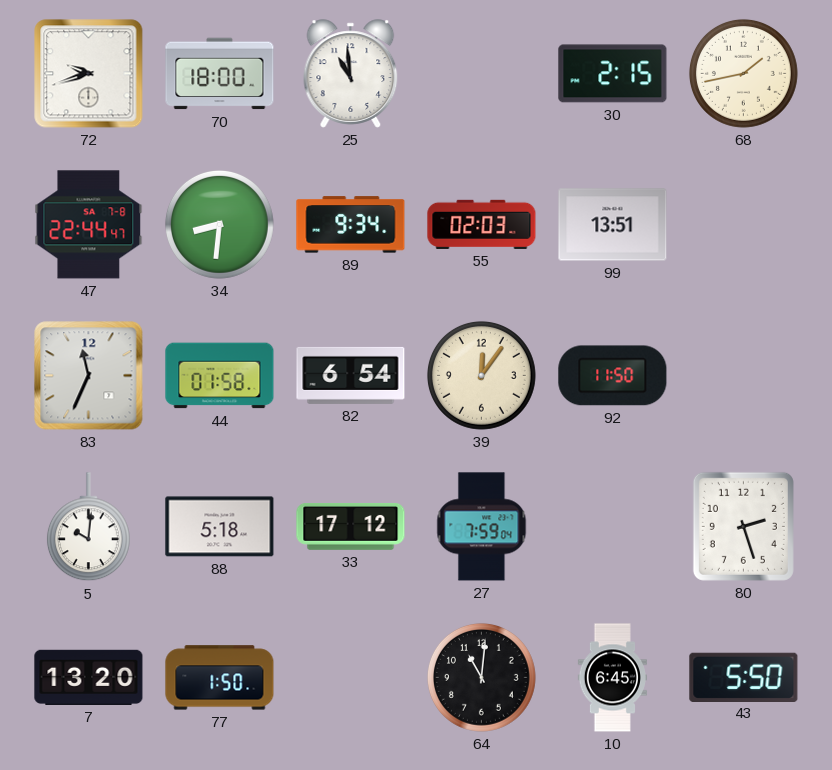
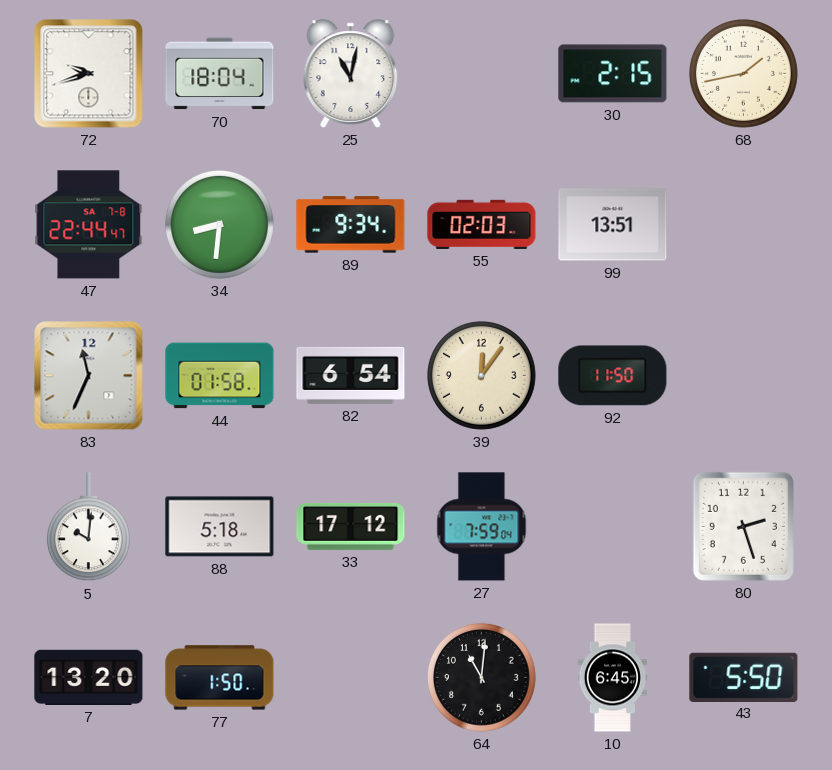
70: 18:00 -> 18:04 (220, 74)
25: 10:59 -> 11:02 (351, 74)
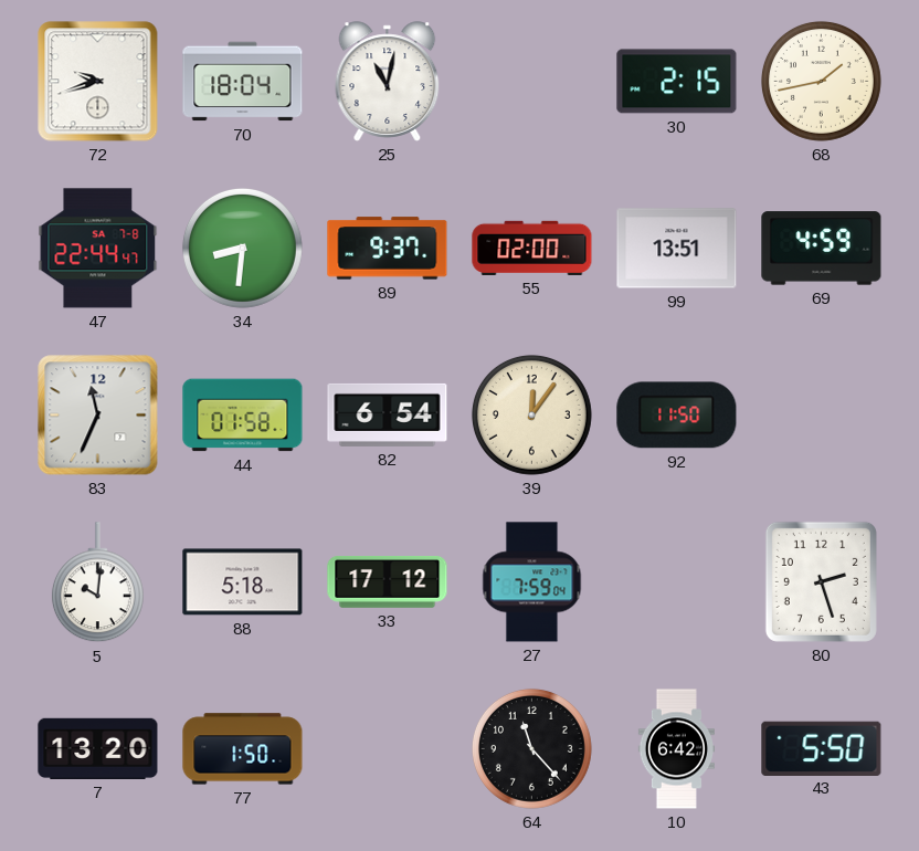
89: 9:34 -> 9:37 (388, 249)
55: 02:03 -> 02:00 (532, 248)
69: none -> 4:59 (822, 249)
64: 11:01 -> 11:23 (531, 748)
10: 6:45 -> 6:42 (676, 749)
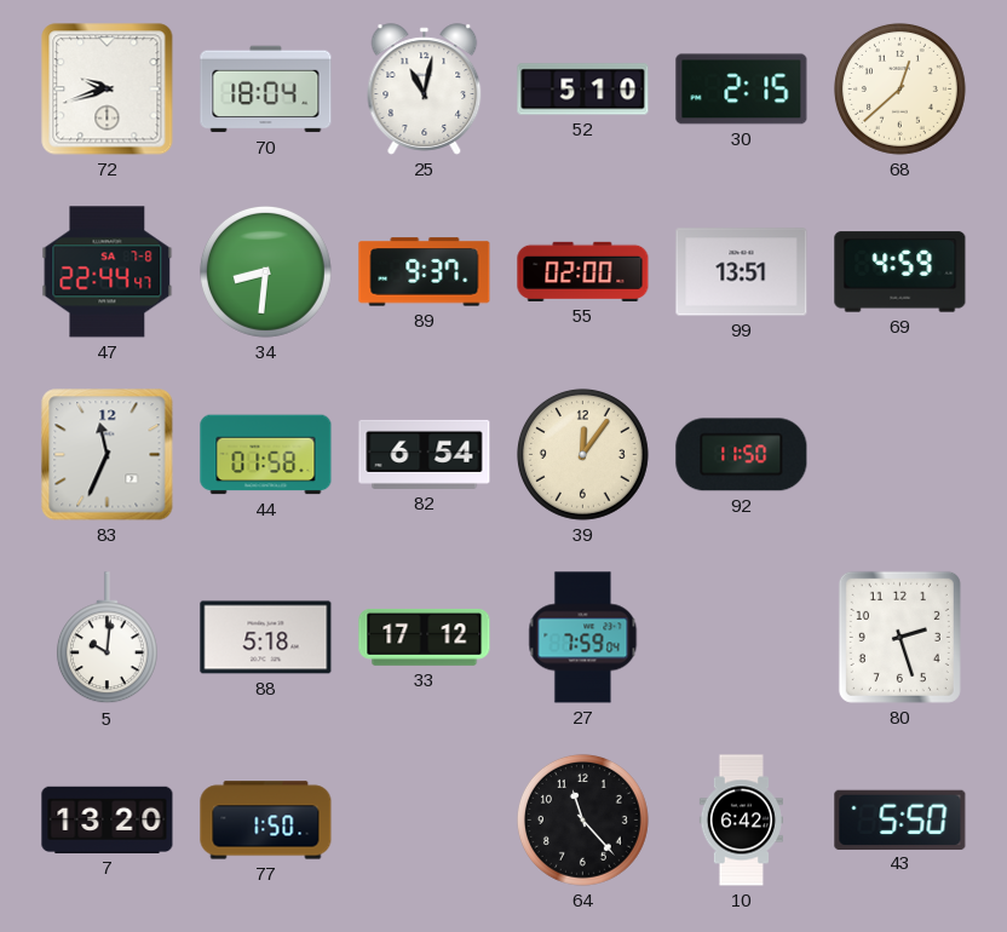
52: none -> 5:10 (583, 90)
68: 1:43 -> 12:38 (899, 88)
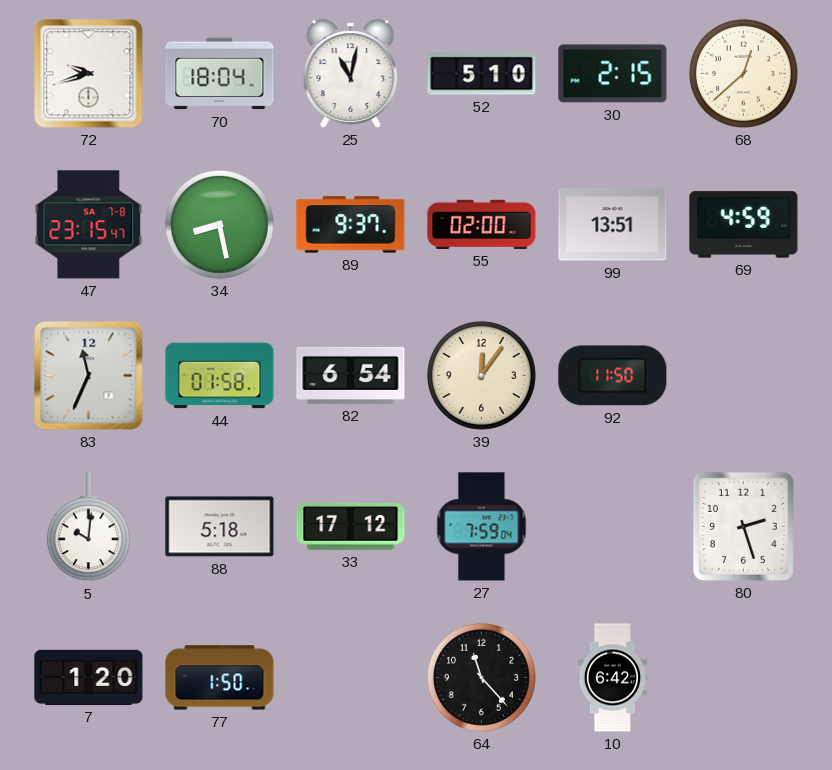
47: 22:44 -> 23:15 (89, 225)
34: 8:31 -> 8:28 (219, 224)
7: 13:20 -> 1:20 (89, 677)
43: 5:50 -> none (900, 819)
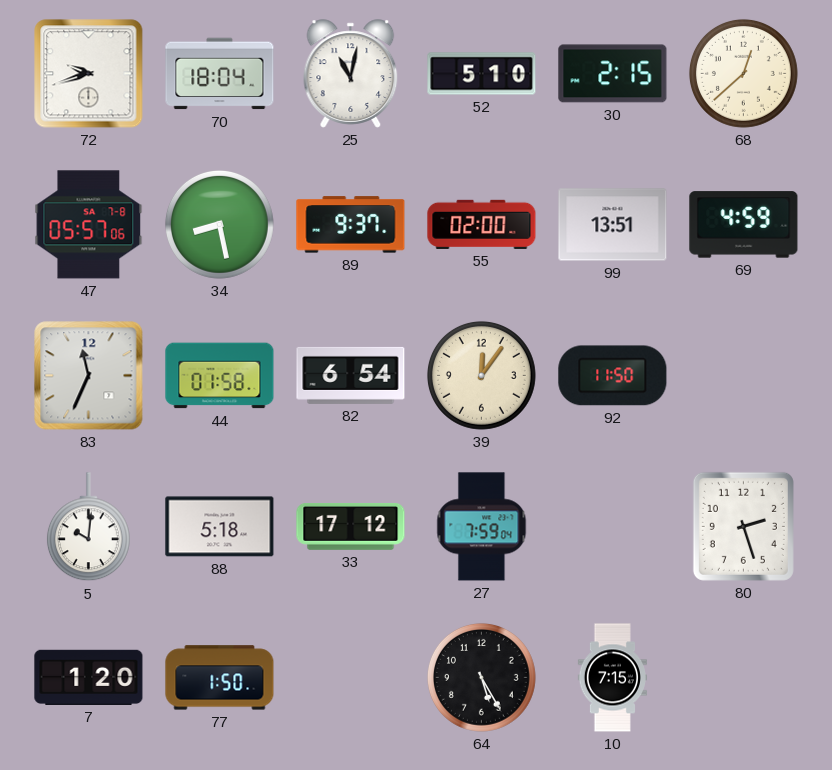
47: 23:15 -> 05:57 (89, 225)
64: 11:23 -> 5:25 (481, 677)
10: 6:42 -> 7:15 (612, 678)
